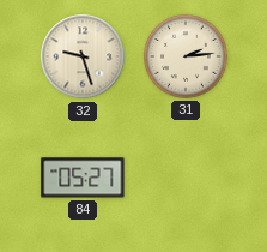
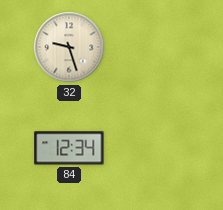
31: 2:14 -> none (186, 56)
84: 05:27 -> 12:34 (69, 148)
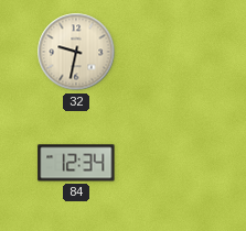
32: 9:27 -> 9:32 (76, 52)
